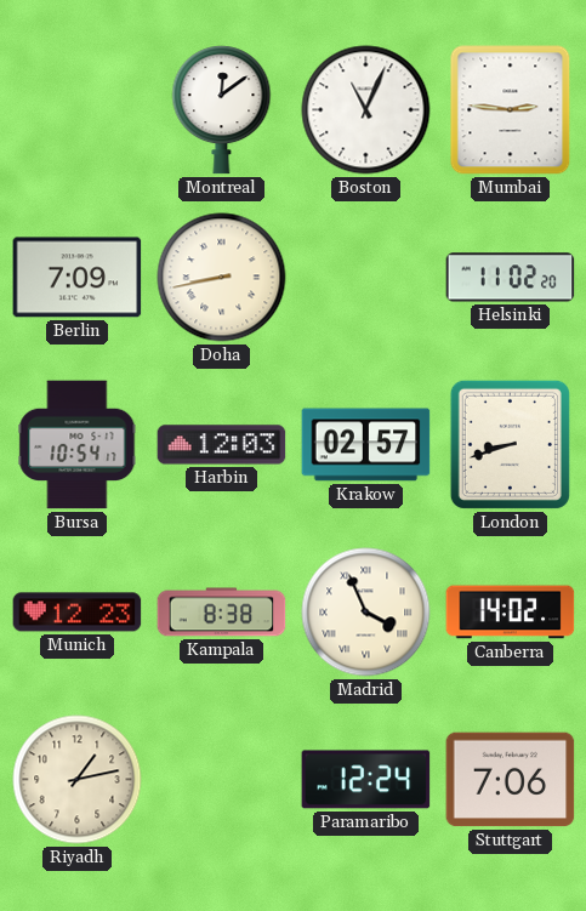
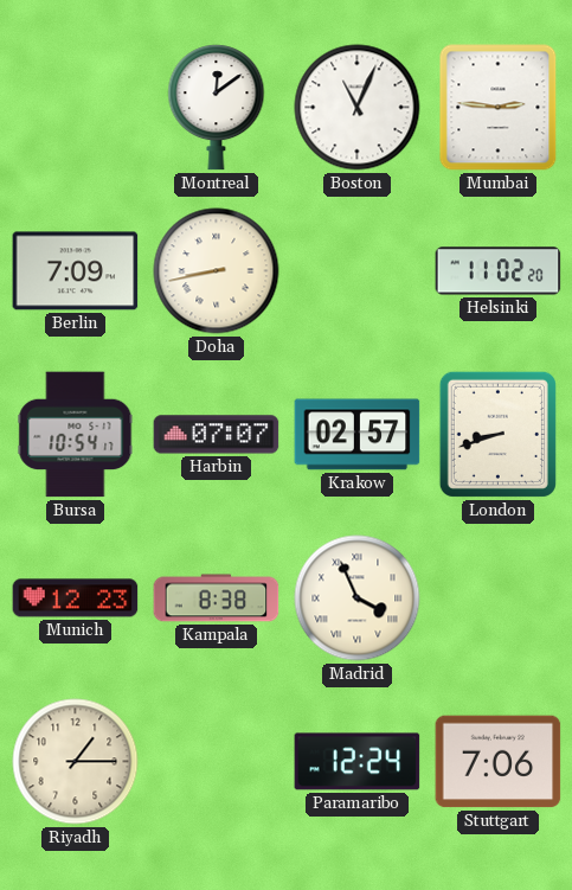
Harbin: 12:03 -> 07:07 (217, 435)
Canberra: 14:02 -> none (511, 613)
Riyadh: 1:13 -> 1:15 (76, 762)
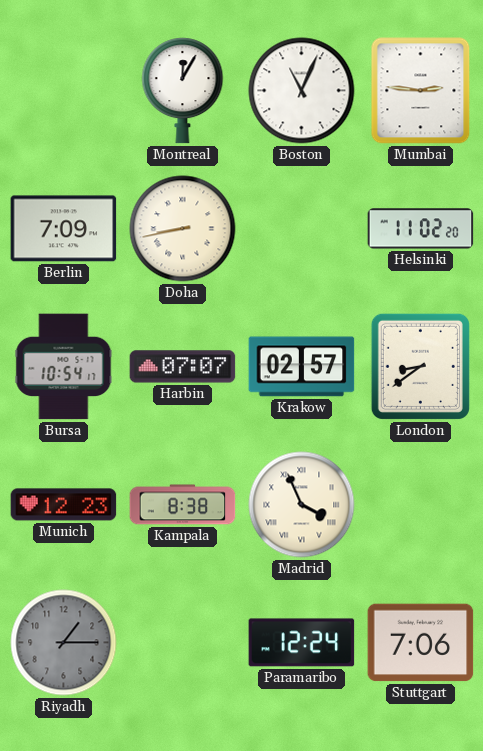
Montreal: 12:09 -> 12:05 (183, 91)
London: 8:42 -> 8:39 (420, 366)
Riyadh dial: cream -> grey (64, 643)
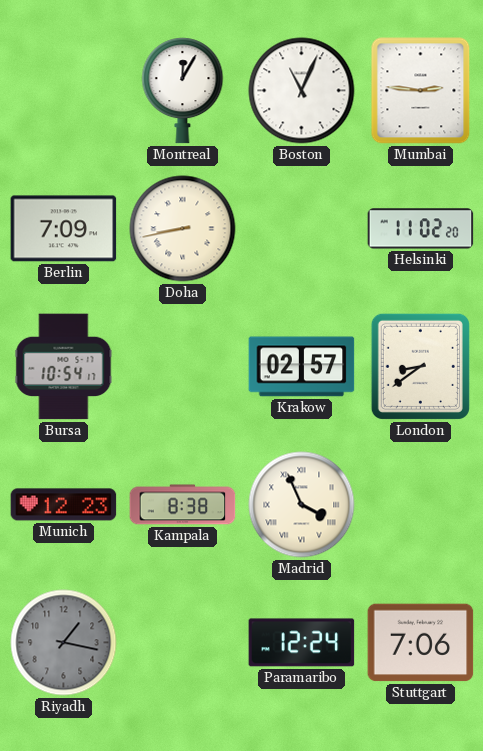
Harbin: 07:07 -> none (183, 367)
Riyadh: 1:15 -> 1:17 (64, 643)
